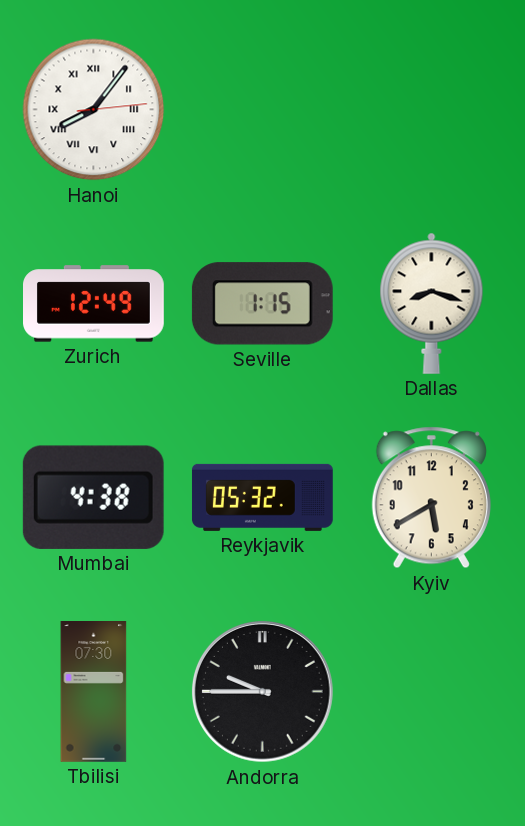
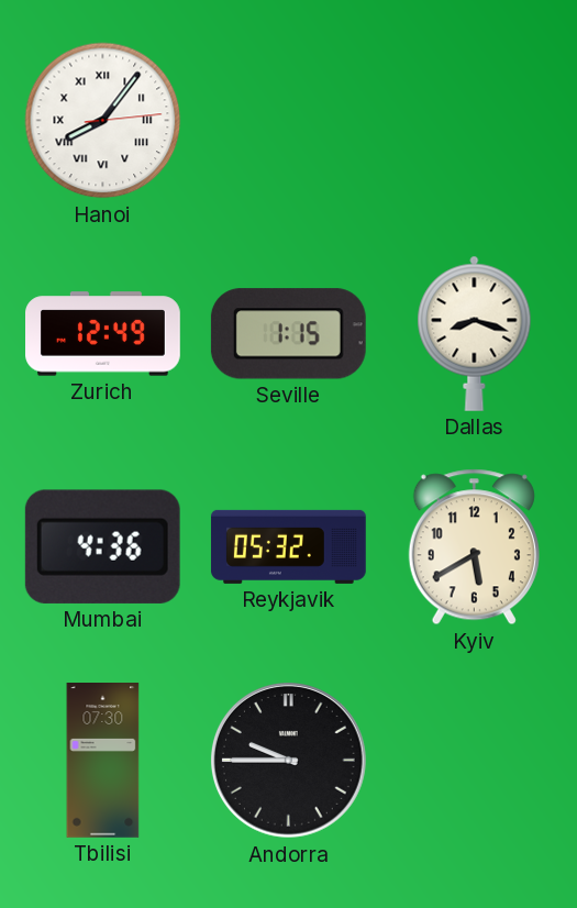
Mumbai: 4:38 -> 4:36 (102, 546)
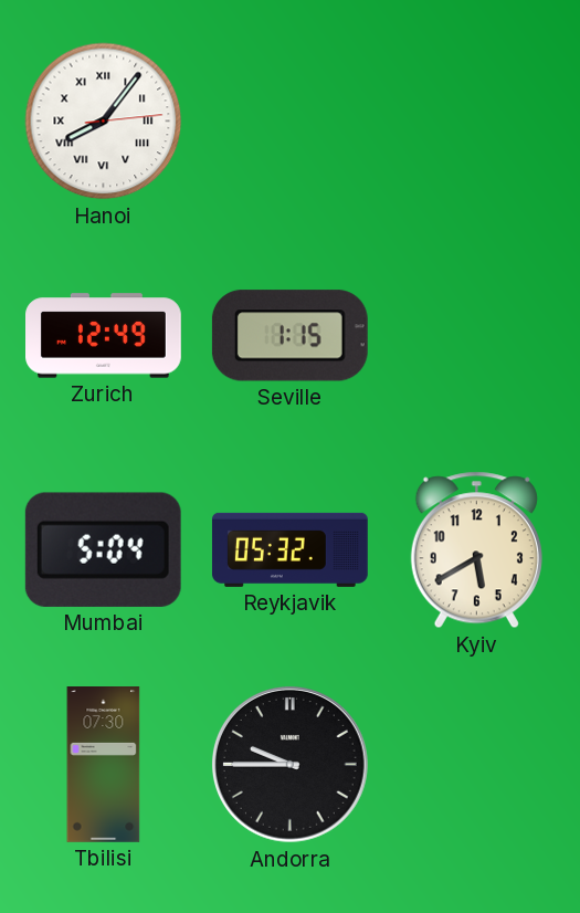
Dallas: 8:18 -> none (475, 333)
Mumbai: 4:36 -> 5:04 (103, 549)
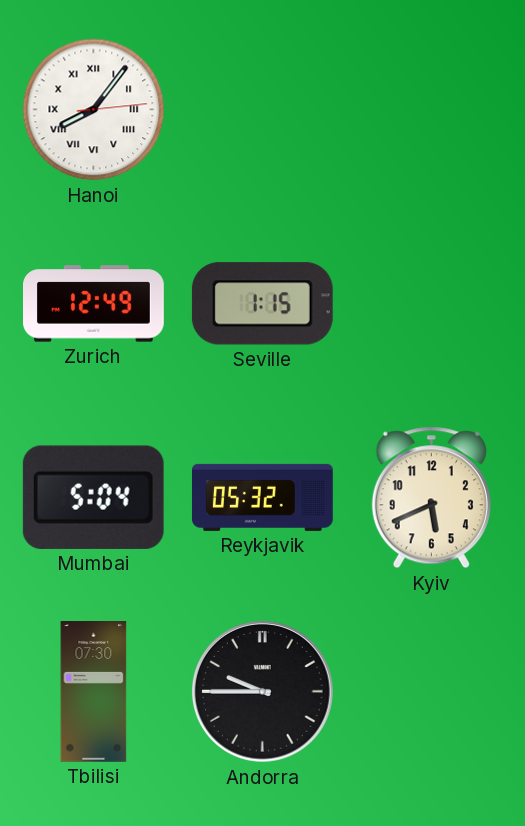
Kyiv: 5:40 -> 5:41 (431, 498)
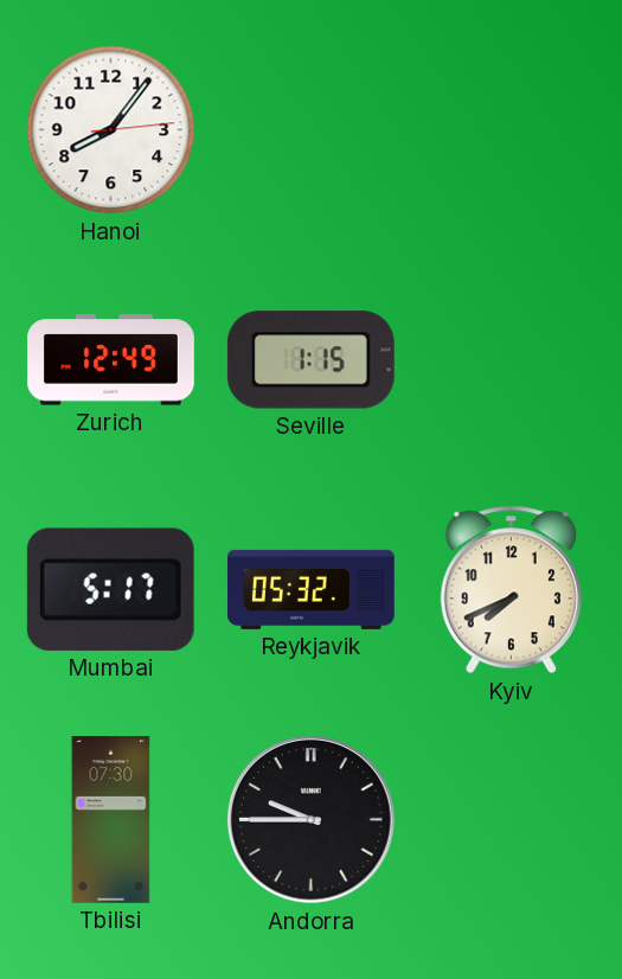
Hanoi numerals: Roman -> Arabic (111, 130)
Mumbai: 5:04 -> 5:17 (110, 589)
Kyiv: 5:41 -> 7:41 (511, 590)
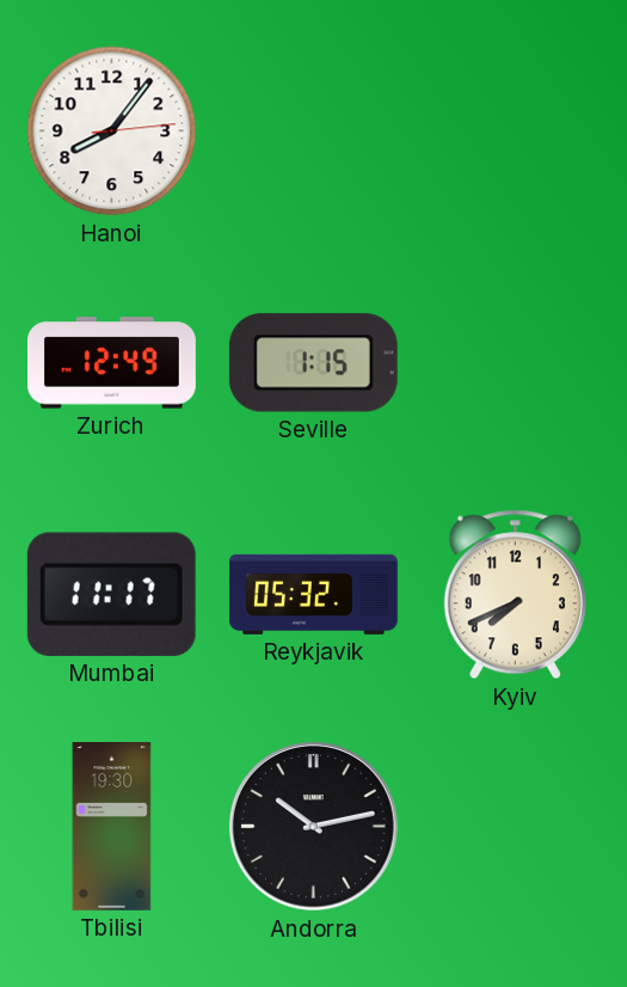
Mumbai: 5:17 -> 11:17 (111, 594)
Tbilisi: 07:30 -> 19:30 (112, 827)
Andorra: 9:45 -> 10:13 (314, 827)
